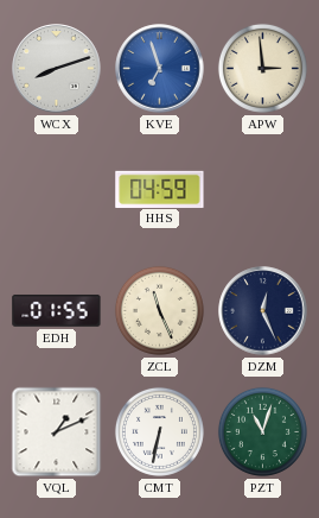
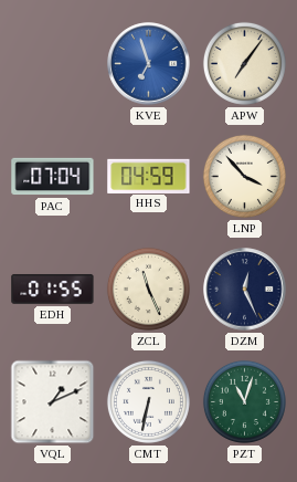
WCX: 8:12 -> none (57, 69)
APW: 2:59 -> 7:06 (244, 63)
PAC: none -> 07:04 (53, 177)
LNP: none -> 3:53 (244, 176)
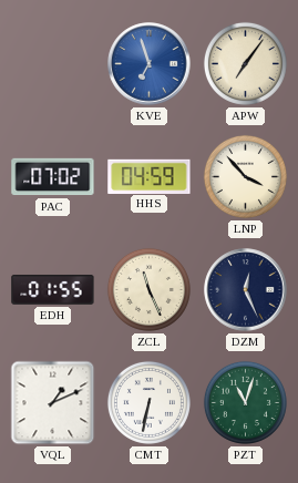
PAC: 07:04 -> 07:02 (53, 177)
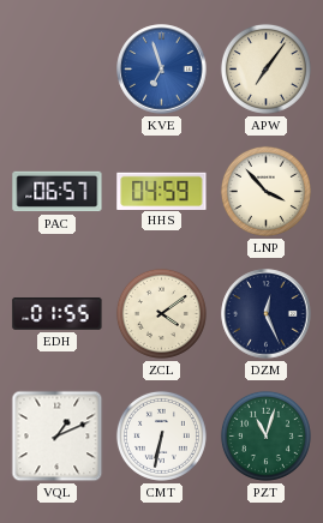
PAC: 07:02 -> 06:57 (58, 192)
ZCL: 11:26 -> 4:09 (161, 313)
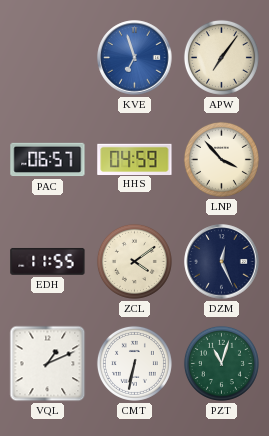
EDH: 01:55 -> 11:55 (48, 261)
